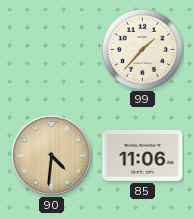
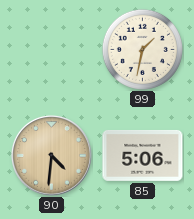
99: 1:37 -> 1:32 (142, 49)
85: 11:06 -> 5:06 (143, 155)
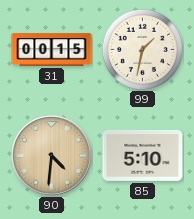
31: none -> 00:15 (52, 50)
85: 5:06 -> 5:10 (143, 155)
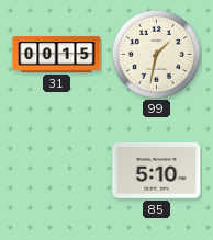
90: 4:31 -> none (51, 155)
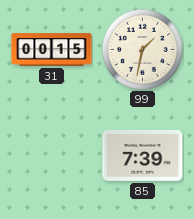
85: 5:10 -> 7:39 (143, 155)
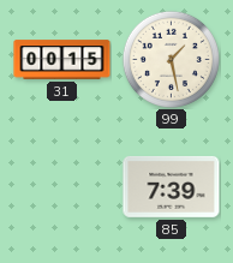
99: 1:32 -> 1:28 (171, 59)
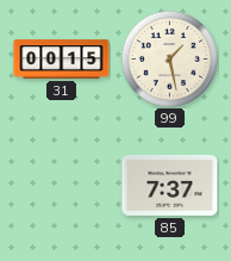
85: 7:39 -> 7:37 (170, 185)
